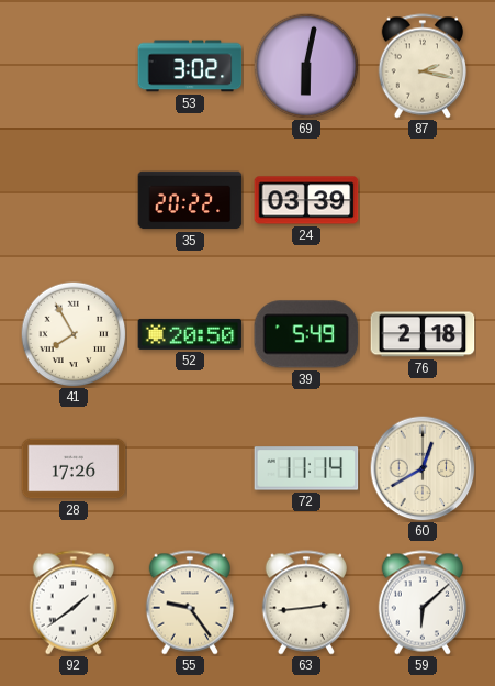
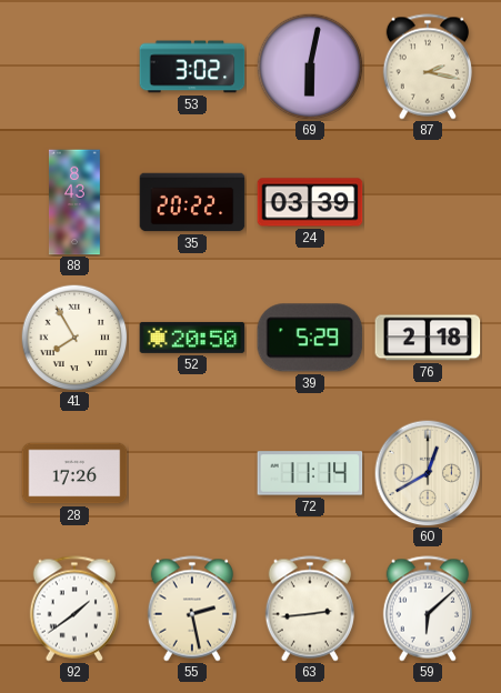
88: none -> 8:43 (74, 202)
39: 5:49 -> 5:29 (310, 338)
55: 9:24 -> 2:28 (192, 609)
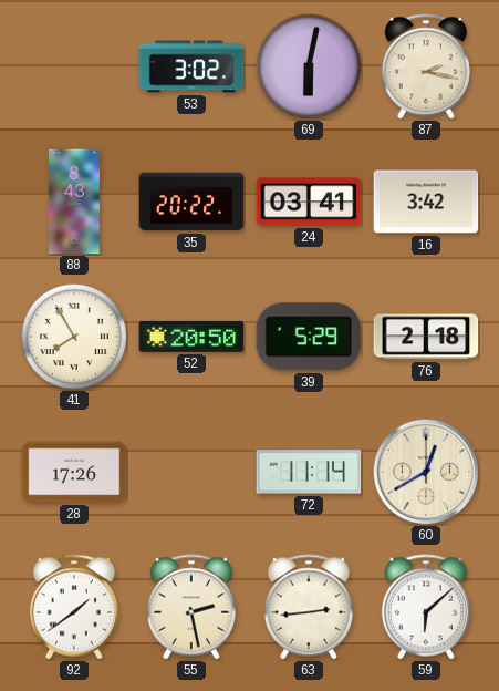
24: 03:39 -> 03:41 (309, 202)
16: none -> 3:42 (426, 202)
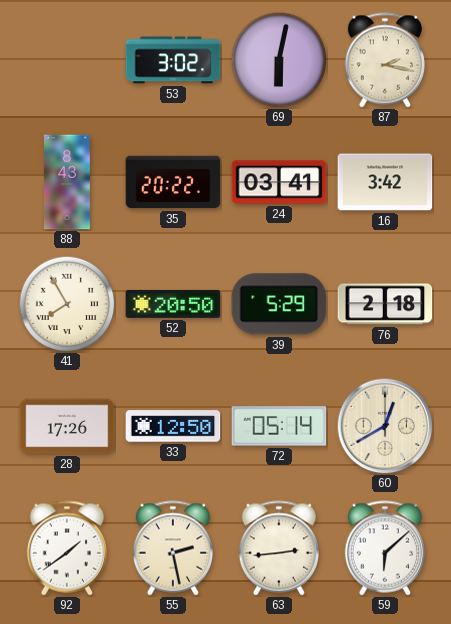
33: none -> 12:50 (173, 426)
72: 11:14 -> 05:14 (279, 426)
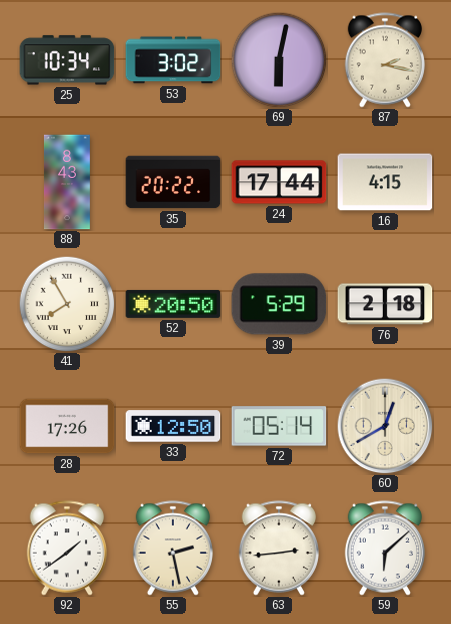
25: none -> 10:34 (67, 60)
24: 03:41 -> 17:44 (279, 182)
16: 3:42 -> 4:15 (385, 182)
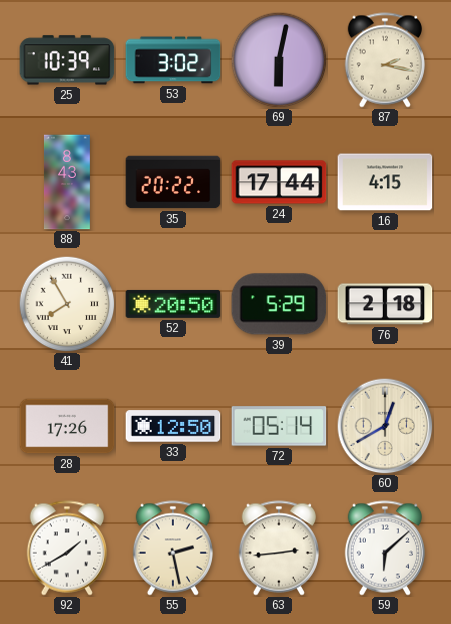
25: 10:34 -> 10:39 (67, 60)
92: 1:39 -> 1:40 (67, 548)
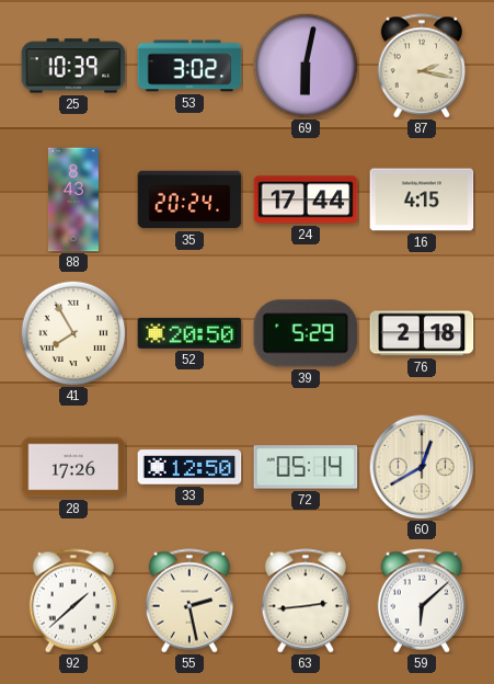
35: 20:22 -> 20:24 (189, 200)
92: 1:40 -> 1:38 (73, 601)
